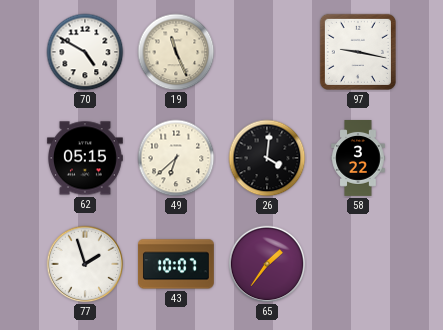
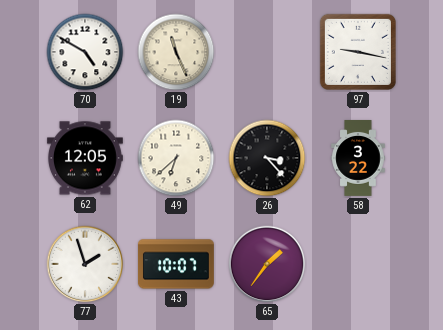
62: 05:15 -> 12:05 (85, 158)
26: 4:01 -> 3:23 (267, 158)
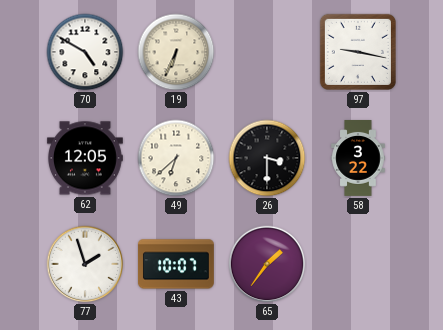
19: 11:26 -> 6:34 (176, 52)
26: 3:23 -> 3:30 (267, 158)
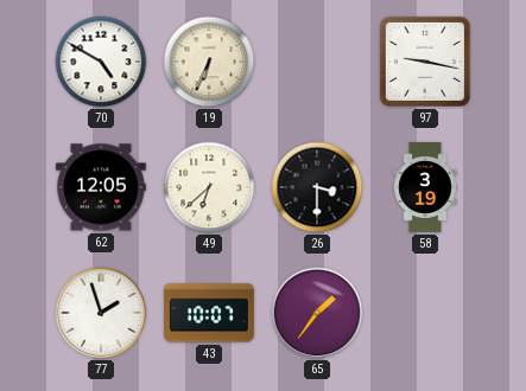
58: 3:22 -> 3:19 (425, 188)
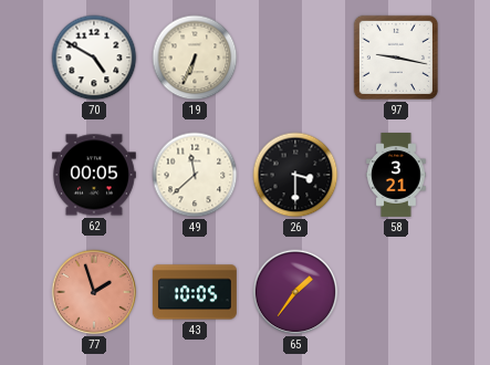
62: 12:05 -> 00:05 (94, 175)
49: 6:38 -> 11:38 (195, 175)
58: 3:19 -> 3:21 (396, 176)
77 dial: white -> salmon (94, 292)
43: 10:07 -> 10:05 (195, 292)
